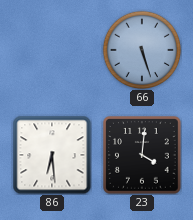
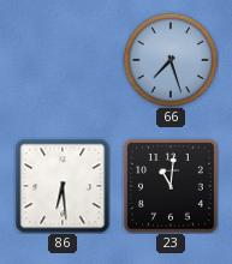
66: 5:27 -> 7:27 (171, 60)
23: 4:01 -> 11:01 (172, 187)
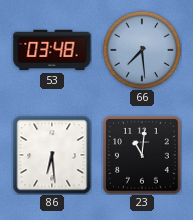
53: none -> 03:48 (52, 50)
66: 7:27 -> 7:29 (142, 50)
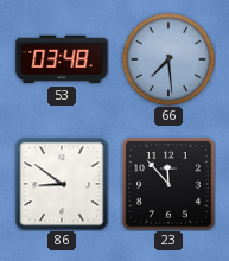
86: 6:29 -> 8:51 (62, 184)
23: 11:01 -> 11:53 (170, 185)
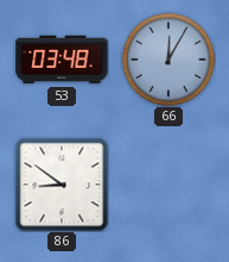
66: 7:29 -> 12:05 (168, 60)
23: 11:53 -> none (170, 185)
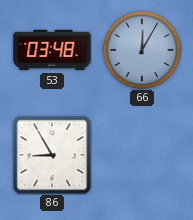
86: 8:51 -> 8:55 (52, 155)
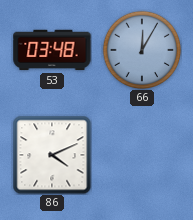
86: 8:55 -> 4:11 (52, 155)
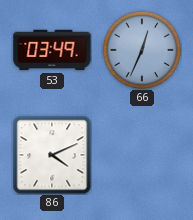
53: 03:48 -> 03:49 (52, 50)
66: 12:05 -> 12:34 (142, 50)
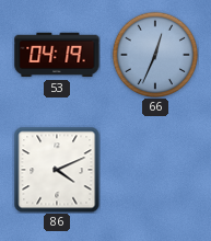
53: 03:49 -> 04:19 (57, 55)
